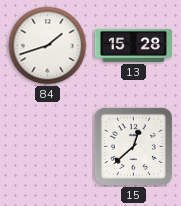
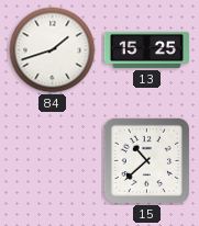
13: 15:28 -> 15:25 (146, 49)
15: 12:38 -> 10:38 (146, 160)
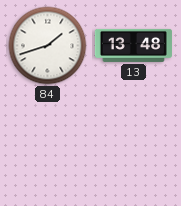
13: 15:25 -> 13:48 (133, 45)
15: 10:38 -> none (146, 160)
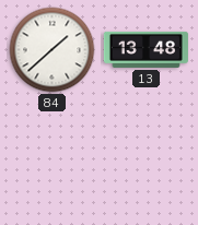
84: 1:42 -> 1:38 (53, 50)
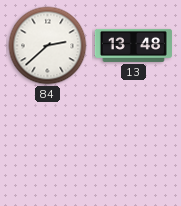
84: 1:38 -> 2:38 (48, 46)
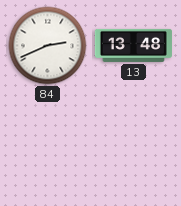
84: 2:38 -> 2:41 (48, 46)
